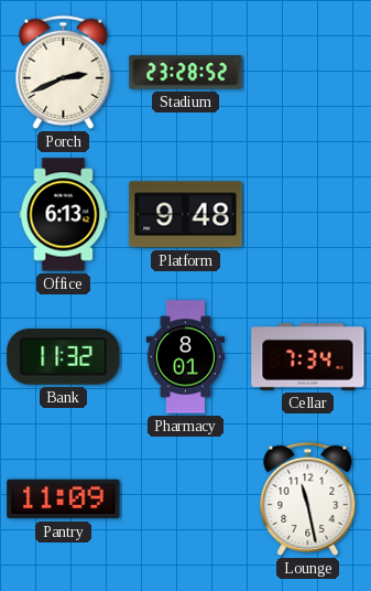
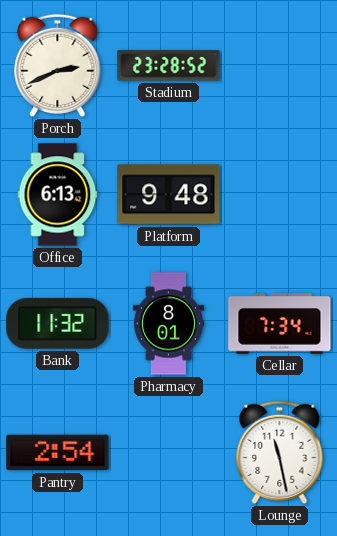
Pantry: 11:09 -> 2:54 (58, 453)
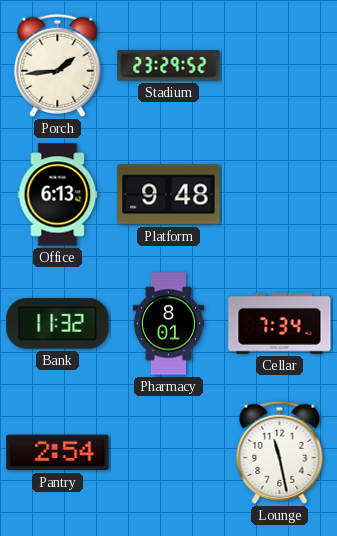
Porch: 2:41 -> 1:44 (58, 65)
Stadium: 23:28 -> 23:29 (169, 66)
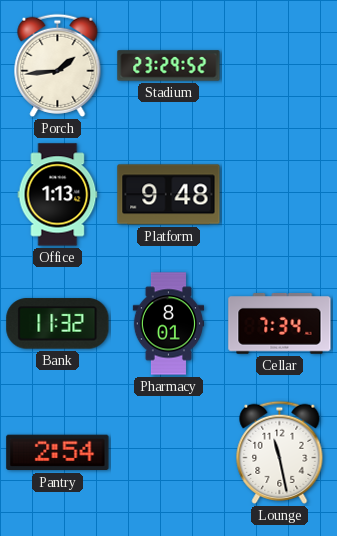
Office: 6:13 -> 1:13 (58, 195)
